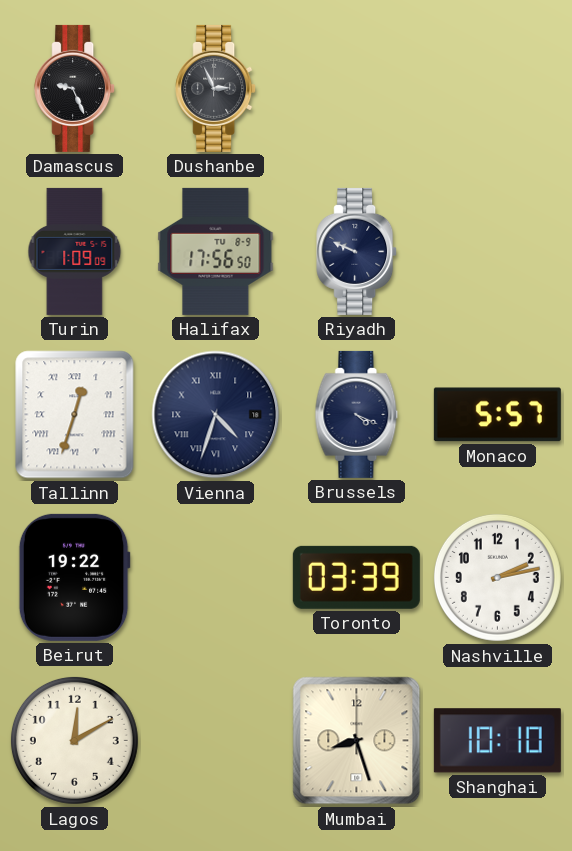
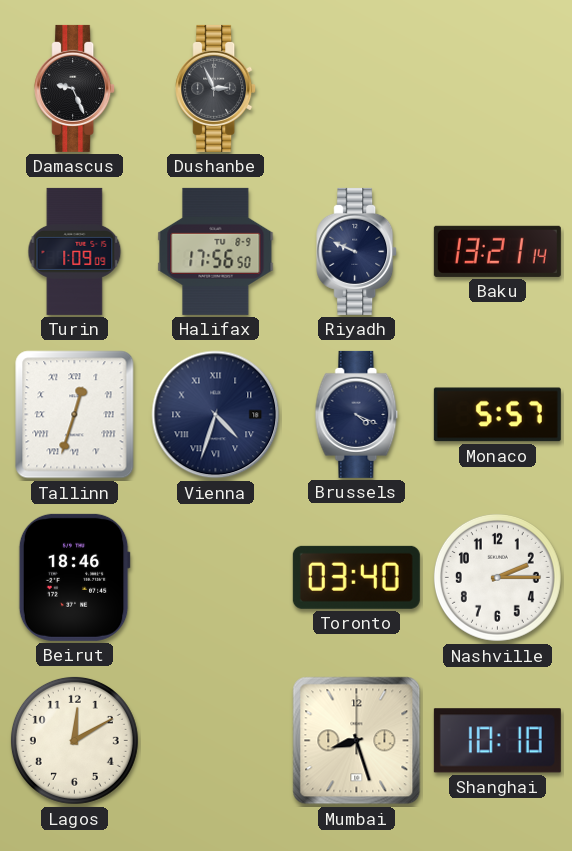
Baku: none -> 13:21 (497, 251)
Beirut: 19:22 -> 18:46 (74, 577)
Toronto: 03:39 -> 03:40 (356, 577)
Nashville: 2:13 -> 2:15 (497, 577)
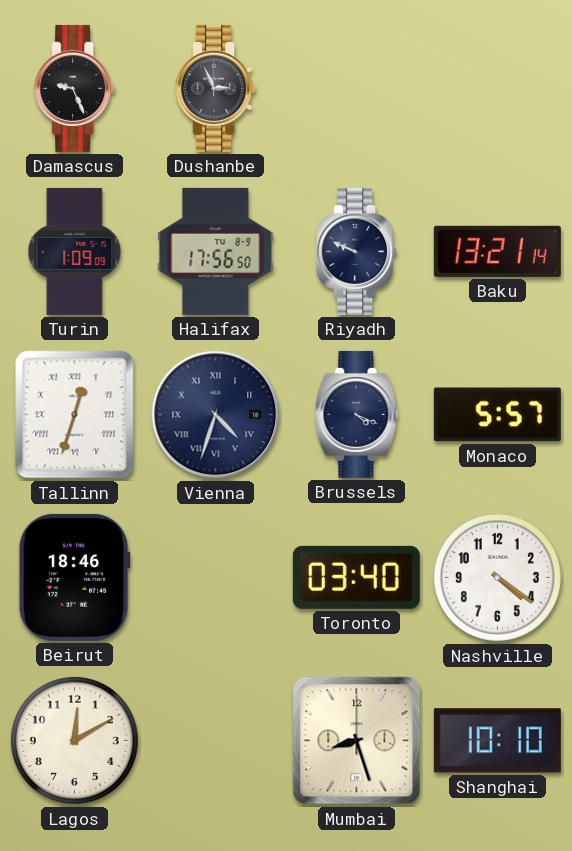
Nashville: 2:15 -> 4:21 (497, 577)
